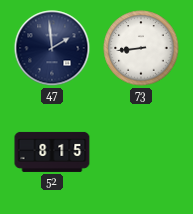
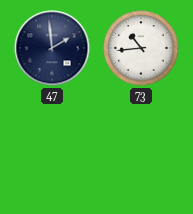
73: 8:44 -> 10:44 (141, 48)
52: 8:15 -> none (52, 152)
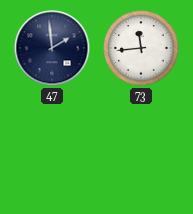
73: 10:44 -> 11:44 (141, 48)
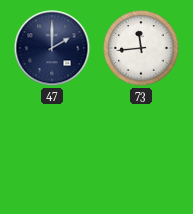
47: 1:59 -> 2:00 (52, 48)
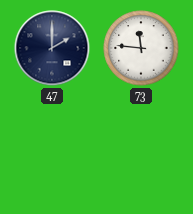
73: 11:44 -> 11:46 (141, 48)
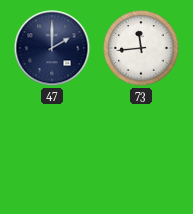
73: 11:46 -> 11:44 (141, 48)
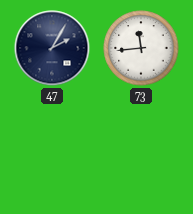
47: 2:00 -> 2:05 (52, 48)
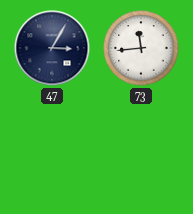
47: 2:05 -> 3:05 (52, 48)
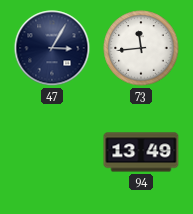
94: none -> 13:49 (141, 152)
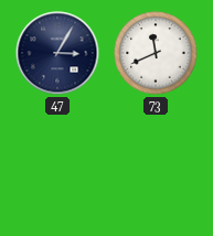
73: 11:44 -> 11:41 (156, 53)
94: 13:49 -> none (141, 152)
